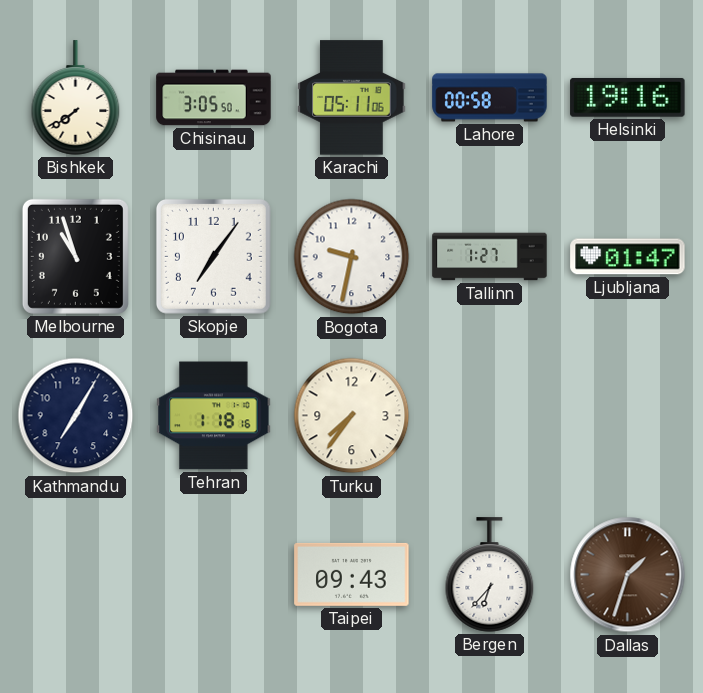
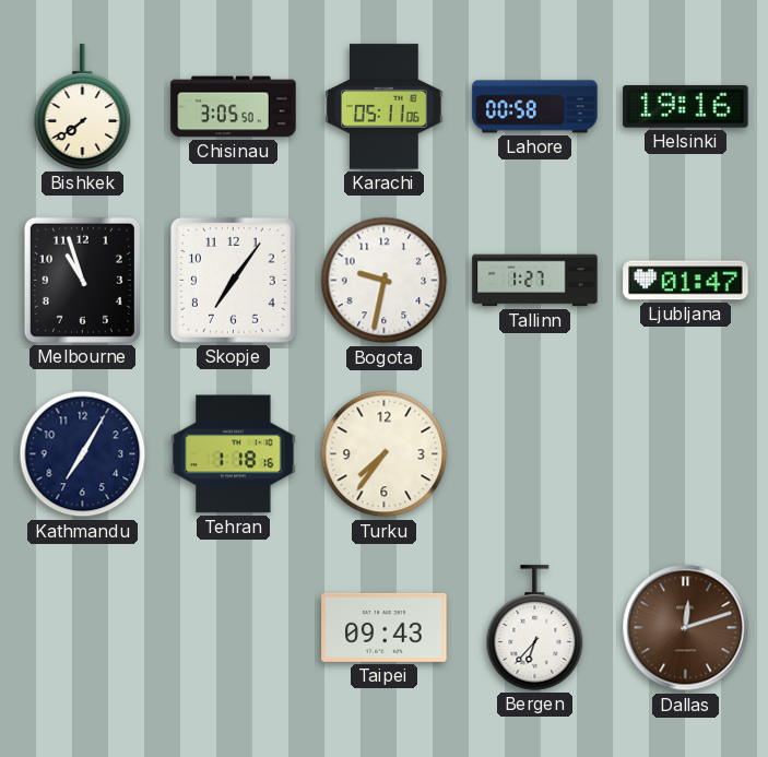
Dallas: 1:33 -> 12:12 (686, 628)
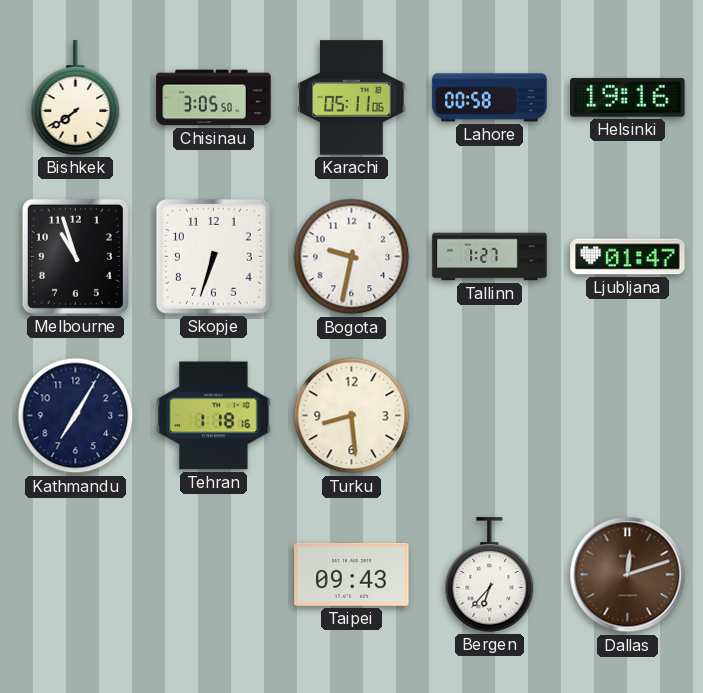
Skopje: 7:06 -> 6:33 (213, 256)
Turku: 7:36 -> 8:29 (352, 416)
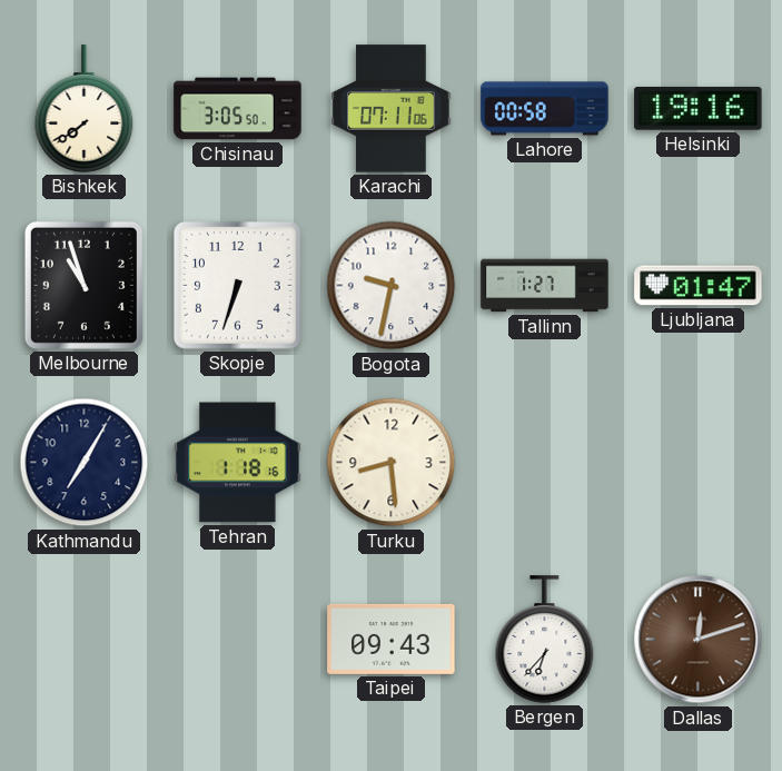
Karachi: 05:11 -> 07:11 (392, 109)
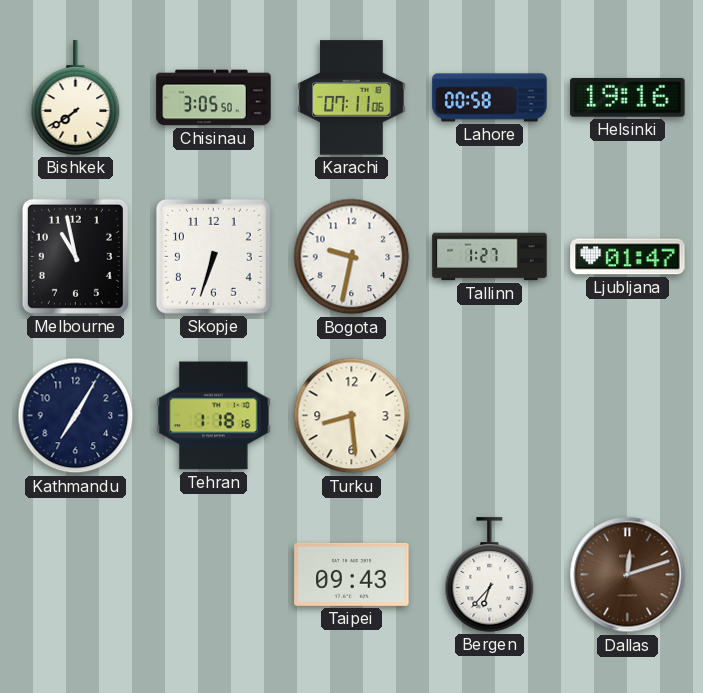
Melbourne: 10:57 -> 10:58 (75, 256)
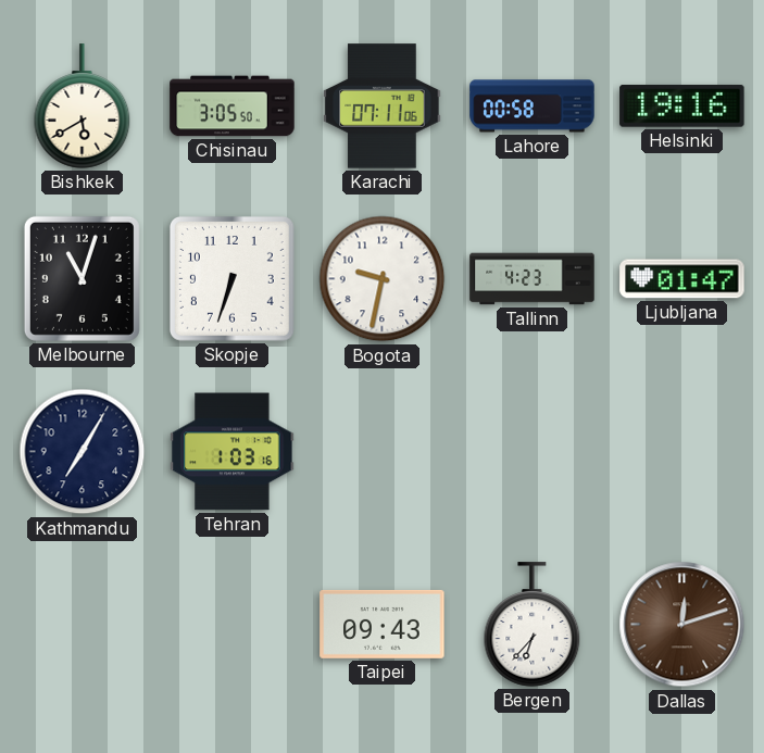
Bishkek: 7:39 -> 5:40 (83, 106)
Melbourne: 10:58 -> 11:03 (82, 278)
Tallinn: 1:27 -> 4:23 (533, 279)
Tehran: 1:18 -> 1:03 (233, 452)
Turku: 8:29 -> none (352, 416)
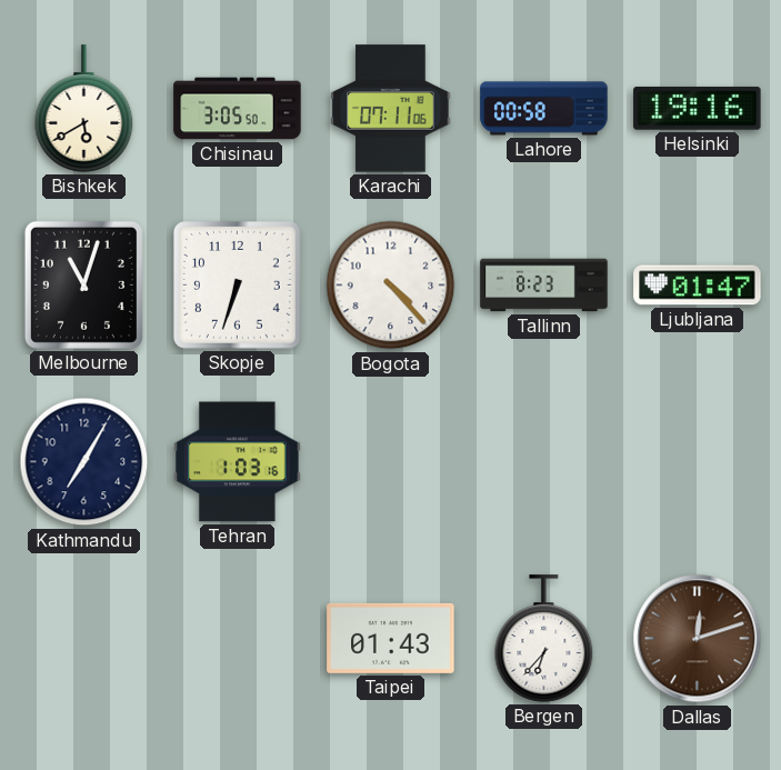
Bogota: 9:32 -> 4:23 (391, 286)
Tallinn: 4:23 -> 8:23 (544, 286)
Taipei: 09:43 -> 01:43 (391, 638)
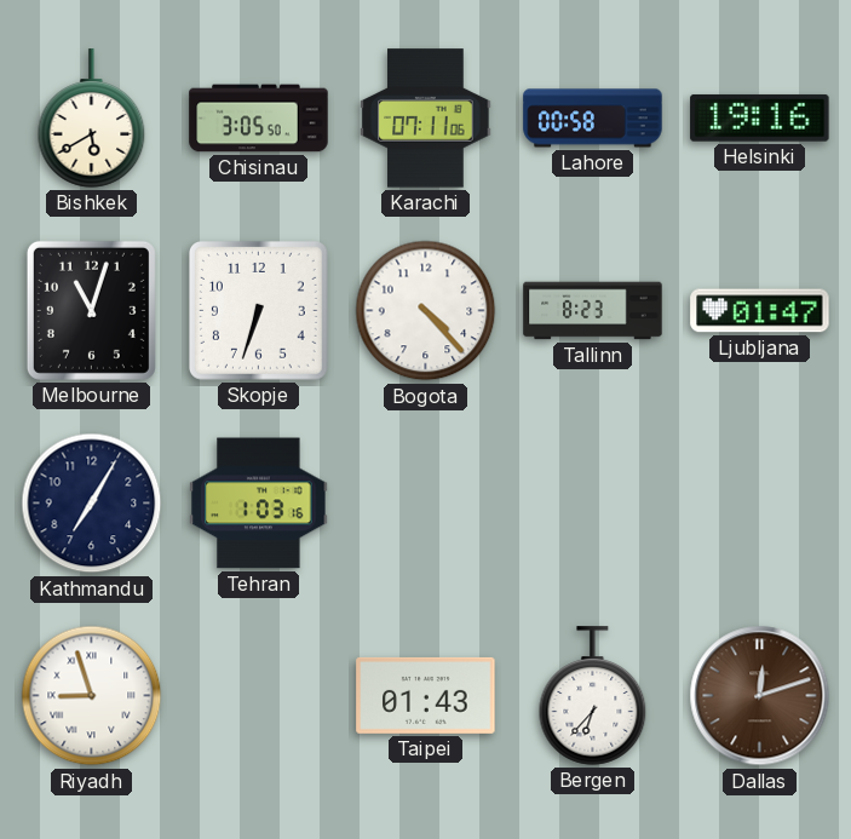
Riyadh: none -> 8:57 (92, 696)
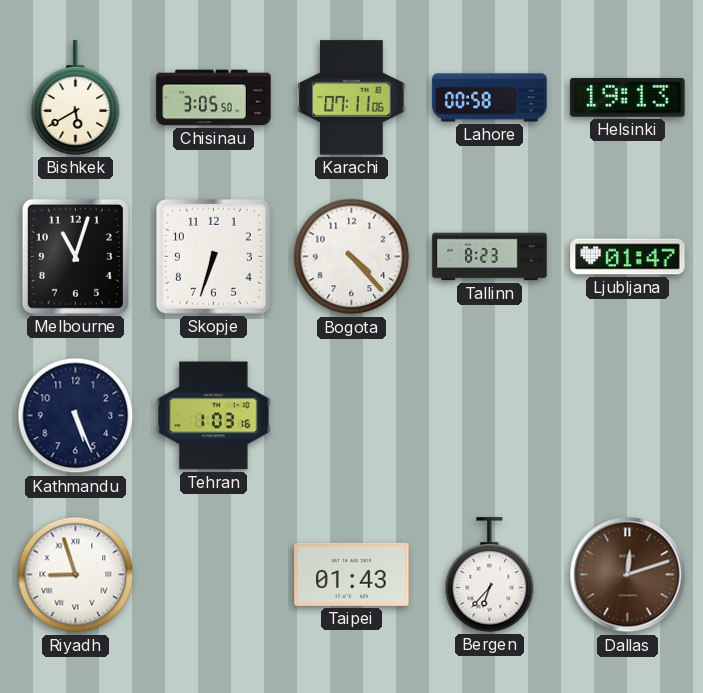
Helsinki: 19:16 -> 19:13 (628, 97)
Kathmandu: 7:05 -> 5:26 (76, 416)
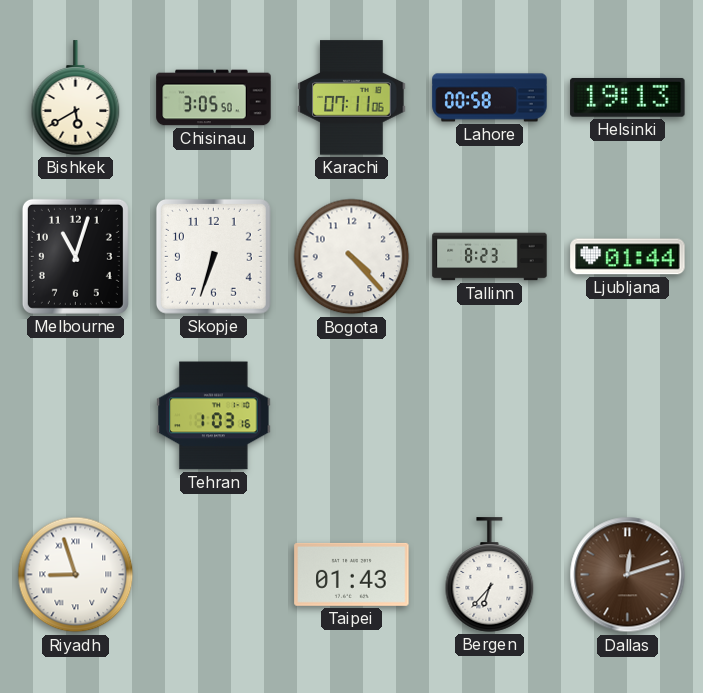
Ljubljana: 01:47 -> 01:44 (628, 257)
Kathmandu: 5:26 -> none (76, 416)
